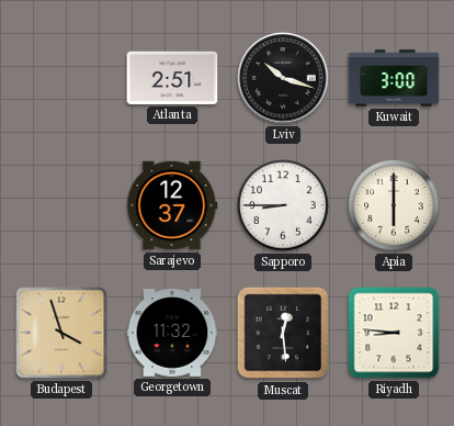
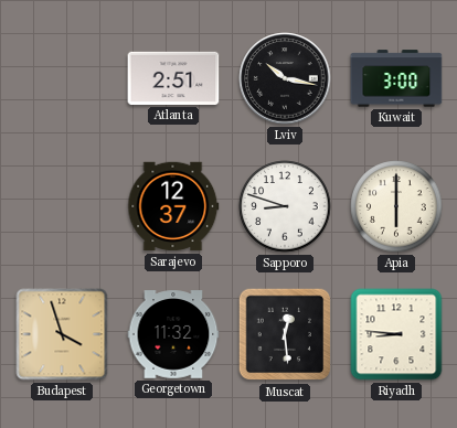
Lviv: 10:18 -> 10:17 (285, 78)
Sapporo: 8:45 -> 8:48 (285, 206)
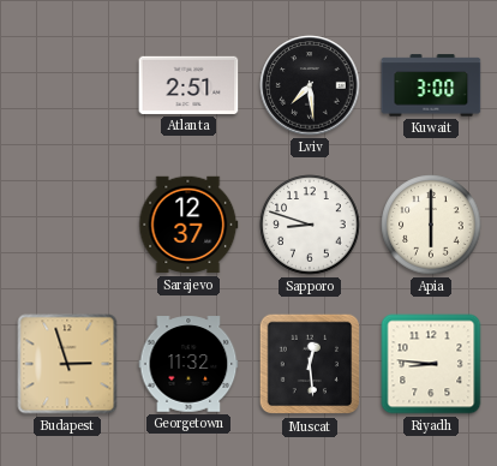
Lviv: 10:17 -> 7:29 (310, 85)
Budapest: 3:57 -> 2:57 (67, 364)
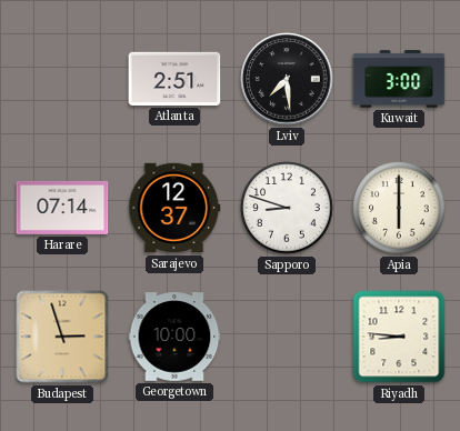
Harare: none -> 07:14 (62, 208)
Georgetown: 11:32 -> 10:00 (174, 337)
Muscat: 12:29 -> none (310, 364)
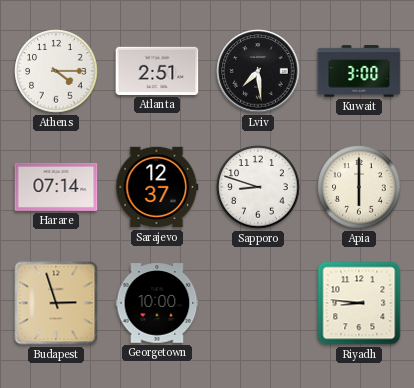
Athens: none -> 4:15 (56, 71)
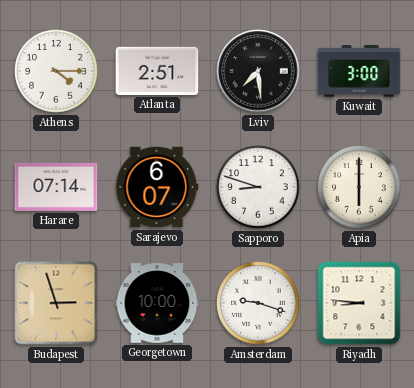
Sarajevo: 12:37 -> 6:07 (157, 187)
Amsterdam: none -> 9:18 (258, 303)
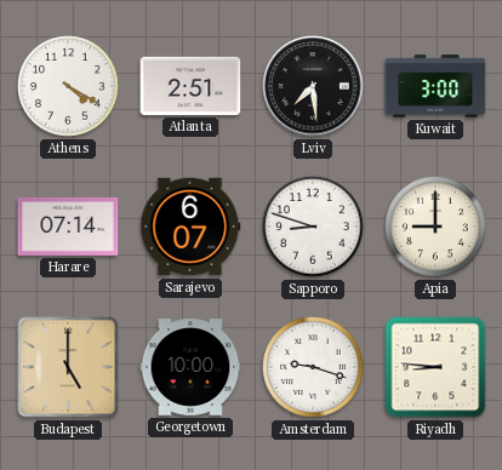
Athens: 4:15 -> 4:20 (68, 86)
Apia: 6:00 -> 9:00 (435, 227)
Budapest: 2:57 -> 5:00 (68, 367)
